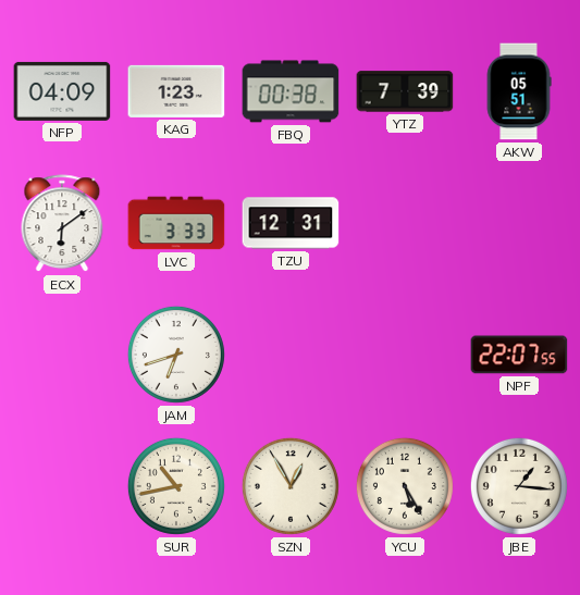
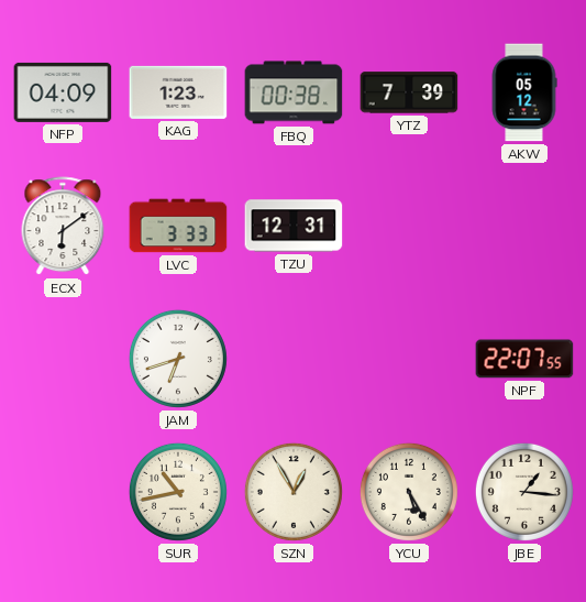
AKW: 05:51 -> 05:12 (524, 92)
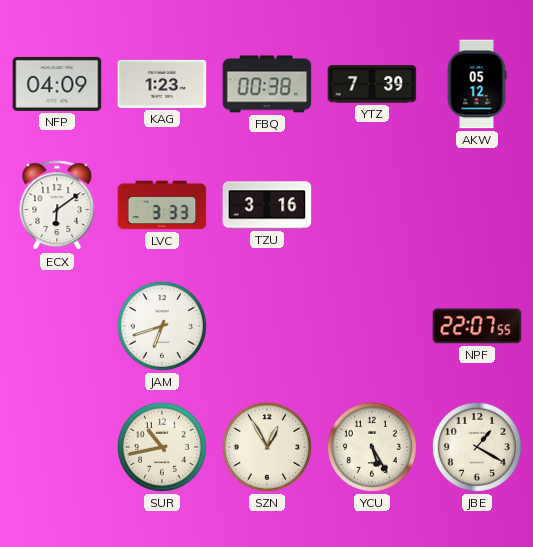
TZU: 12:31 -> 3:16 (267, 205)
JBE: 1:16 -> 1:20 (477, 447)
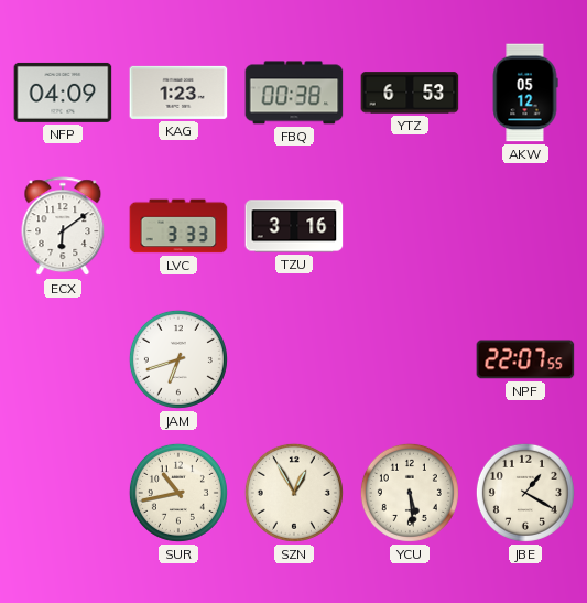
YTZ: 7:39 -> 6:53 (410, 93)
YCU: 5:25 -> 5:29 (410, 493)
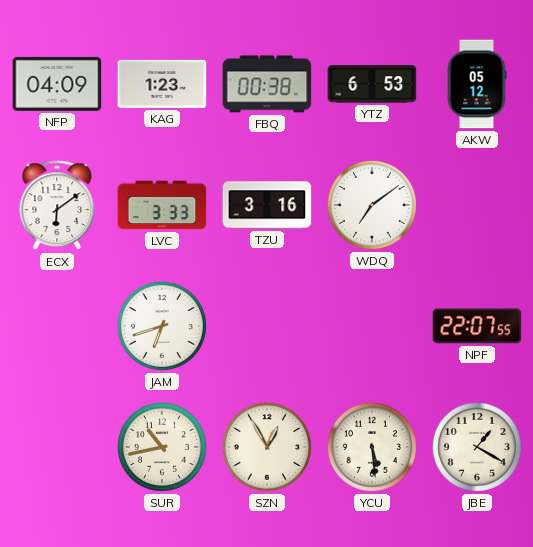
WDQ: none -> 7:09 (372, 205)
